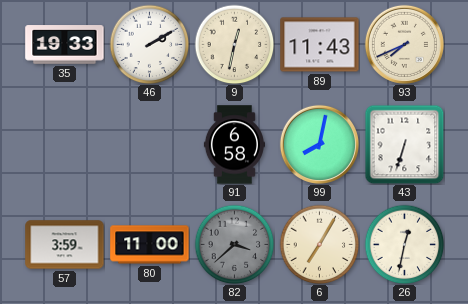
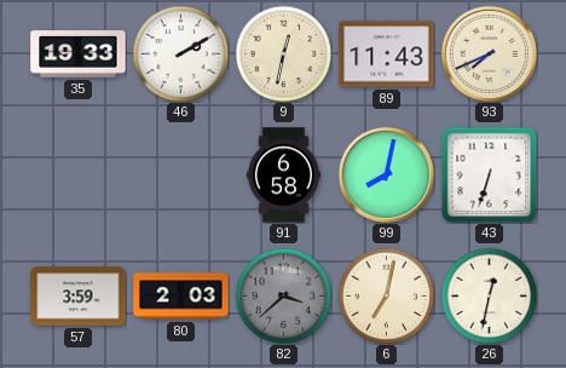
80: 11:00 -> 2:03 (181, 297)
6: 7:05 -> 7:02 (386, 295)
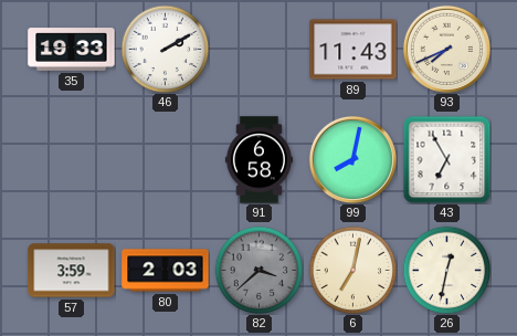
9: 12:32 -> none (283, 53)
43: 6:33 -> 6:55 (446, 159)
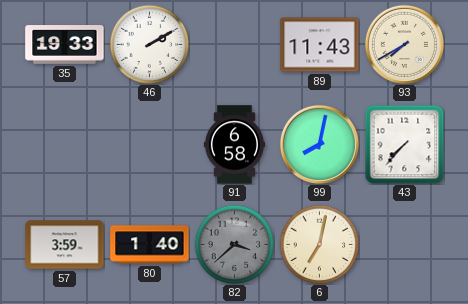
93: 7:41 -> 7:40 (404, 44)
43: 6:55 -> 7:37 (404, 144)
80: 2:03 -> 1:40 (150, 245)
26: 12:32 -> none (446, 270)
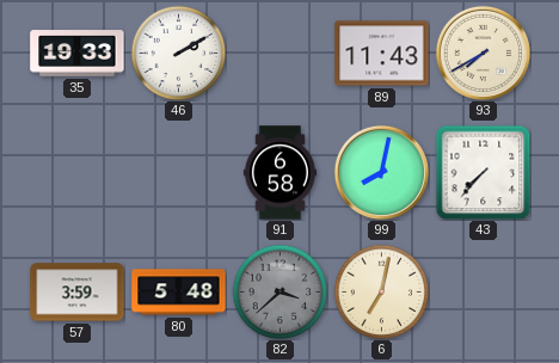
80: 1:40 -> 5:48 (179, 293)
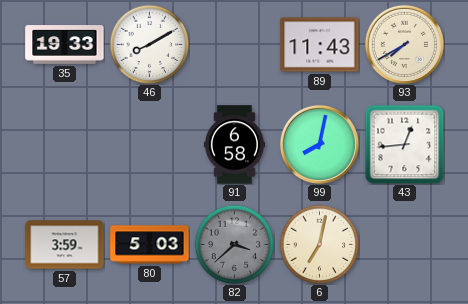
46: 2:10 -> 8:10 (149, 44)
43: 7:37 -> 12:44 (404, 144)
80: 5:48 -> 5:03 (150, 245)
